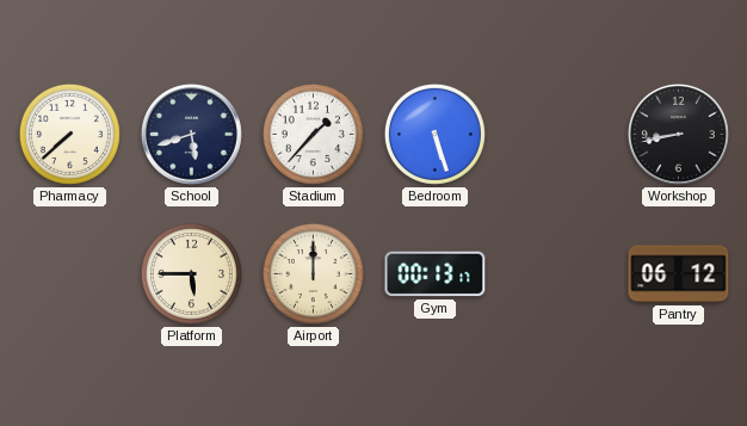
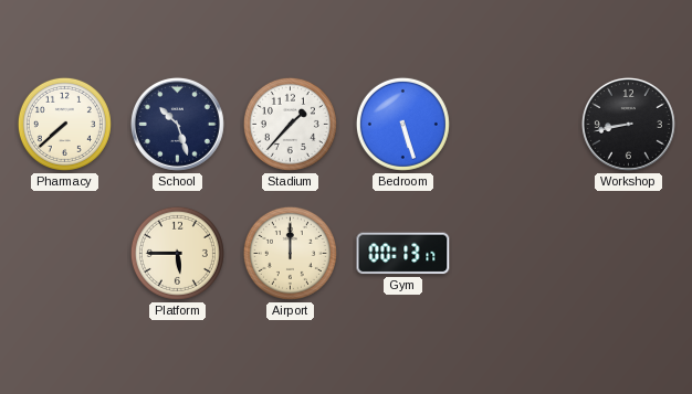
School: 5:42 -> 10:27 (177, 124)
Pantry: 06:12 -> none (679, 274)
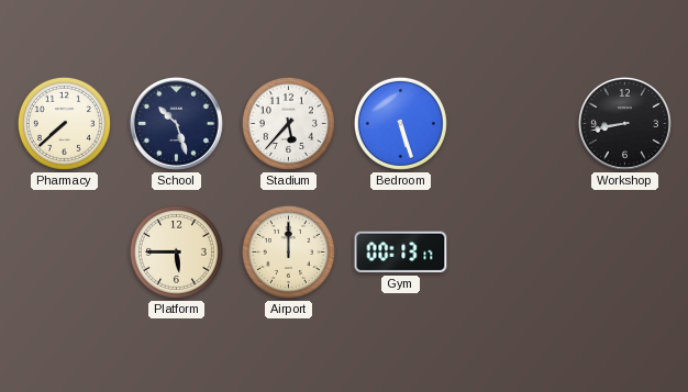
Stadium: 1:37 -> 5:37 (288, 123)
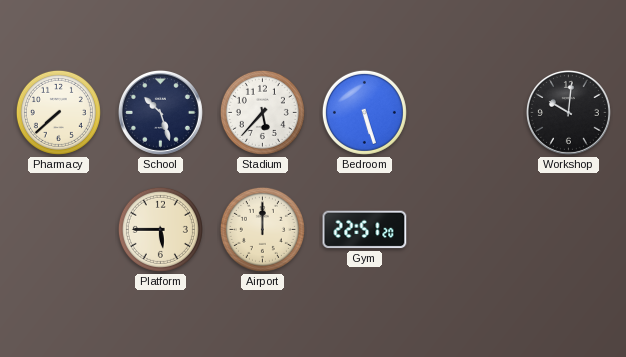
Workshop: 8:43 -> 10:01 (568, 112)
Gym: 00:13 -> 22:51 (365, 230)
